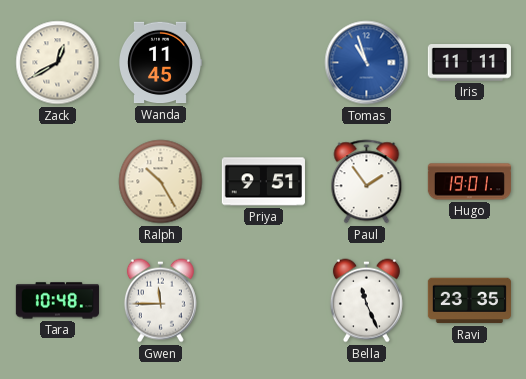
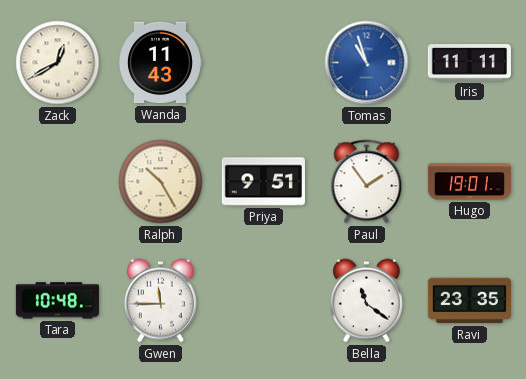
Wanda: 11:45 -> 11:43 (161, 63)
Bella: 11:26 -> 11:21 (366, 301)
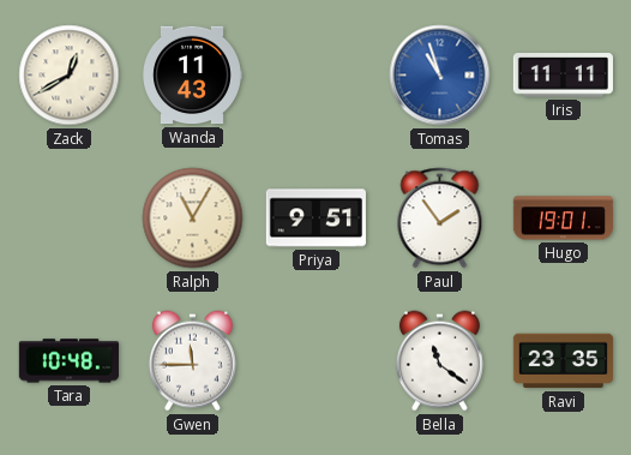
Ralph: 10:25 -> 11:05 (193, 218)
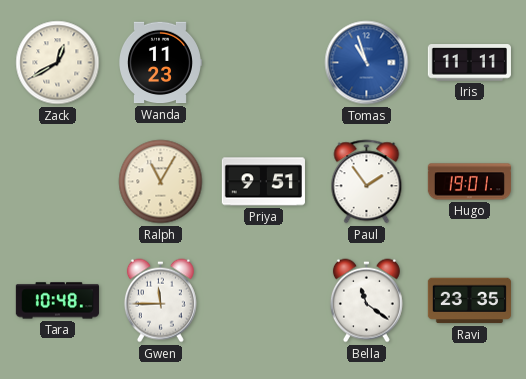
Wanda: 11:43 -> 11:23 (161, 63)
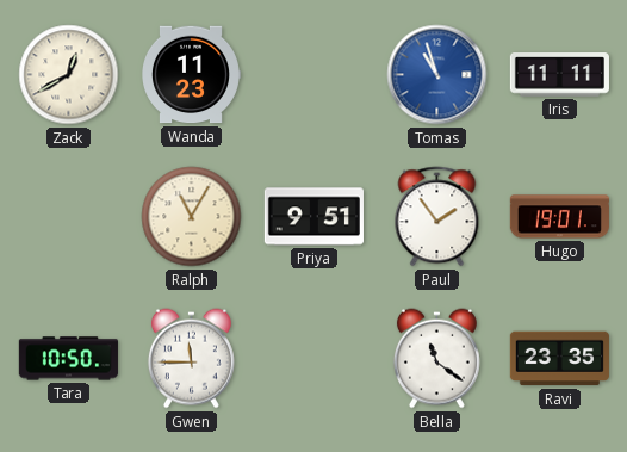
Tara: 10:48 -> 10:50 (68, 359)
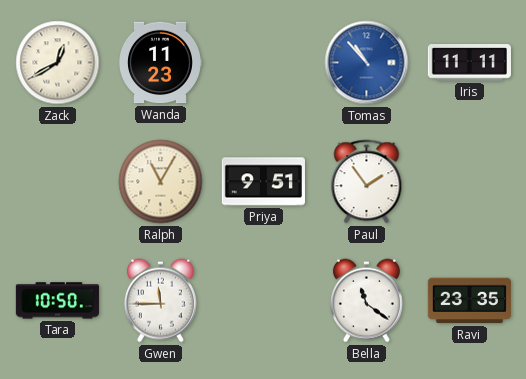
Tomas: 10:57 -> 10:53 (367, 63)
Hugo: 19:01 -> none (559, 217)
